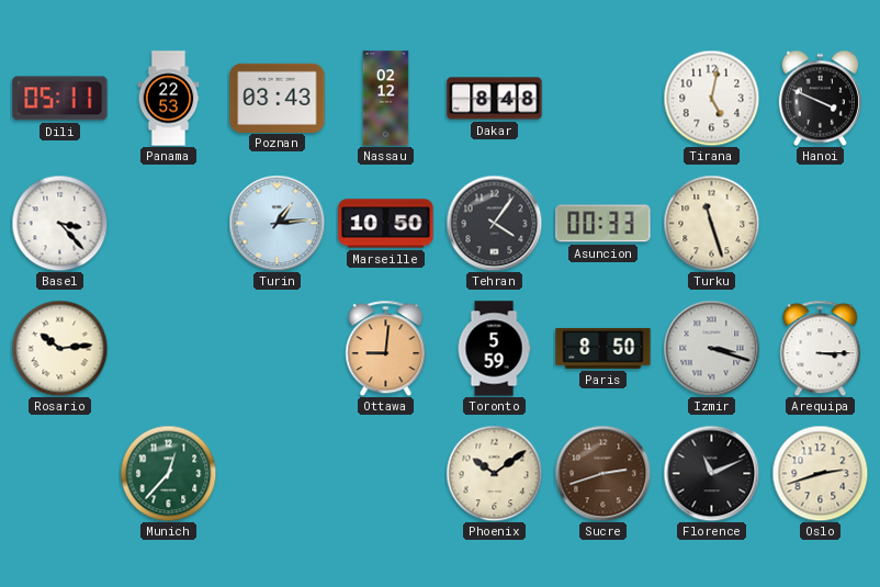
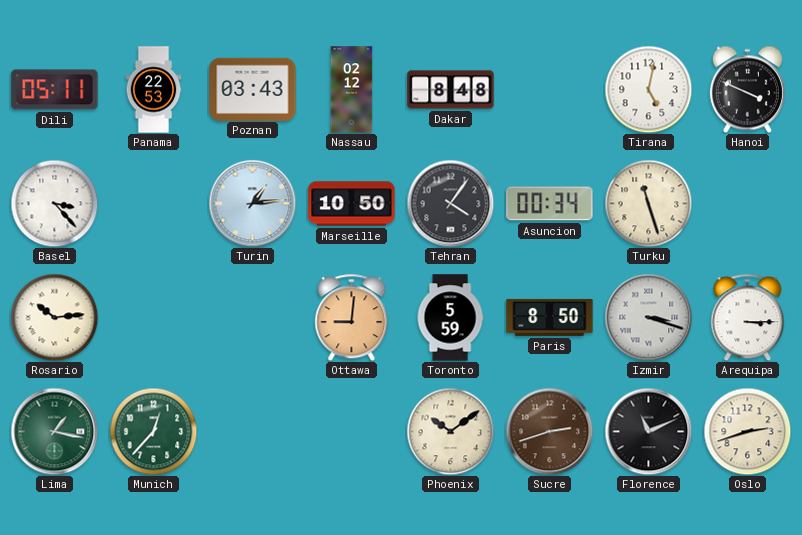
Asuncion: 00:33 -> 00:34 (550, 204)
Lima: none -> 1:17 (54, 431)
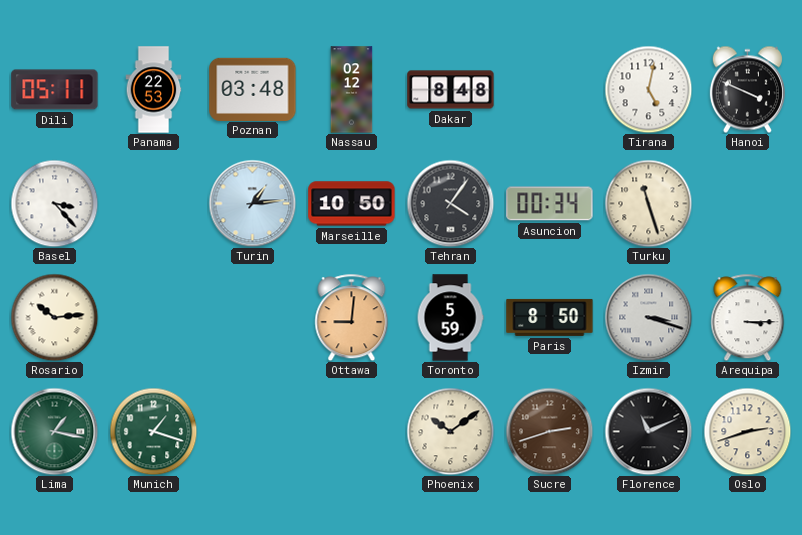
Poznan: 03:43 -> 03:48 (253, 89)
Munich: 12:37 -> 1:18 (153, 431)
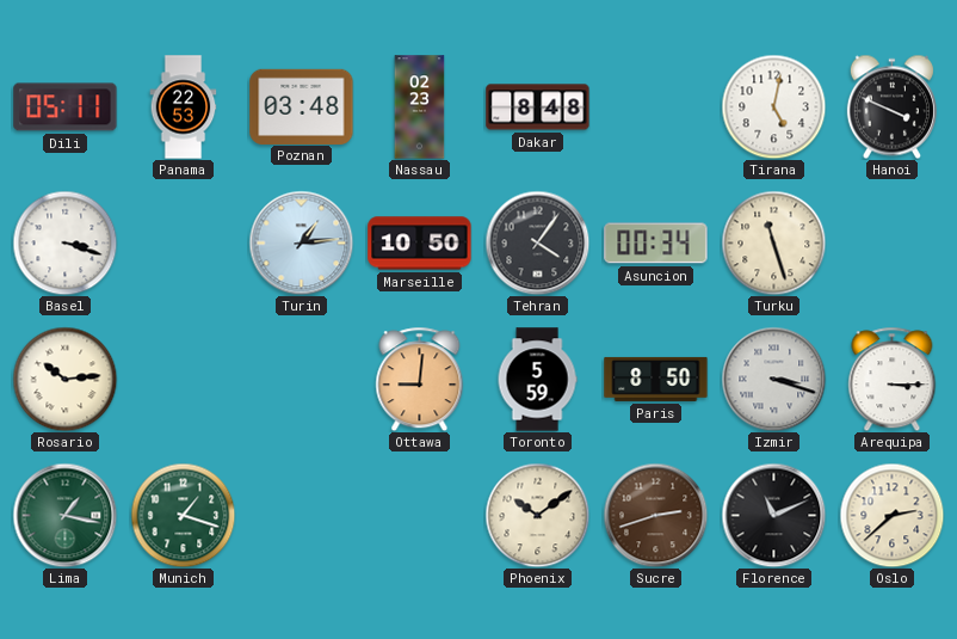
Nassau: 02:12 -> 02:23 (420, 107)
Basel: 3:23 -> 3:18 (64, 242)
Oslo: 2:42 -> 2:38 (891, 515)
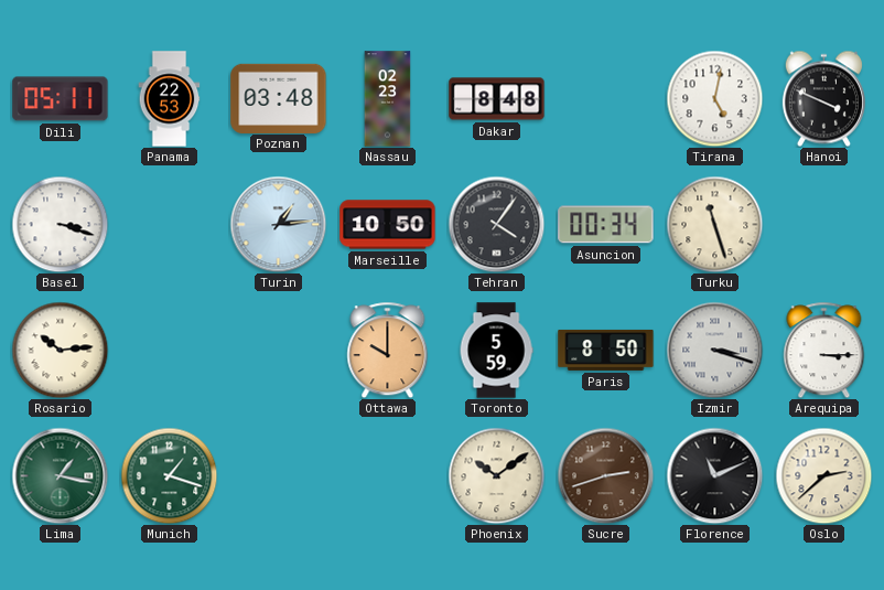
Ottawa: 9:01 -> 10:00 (388, 350)
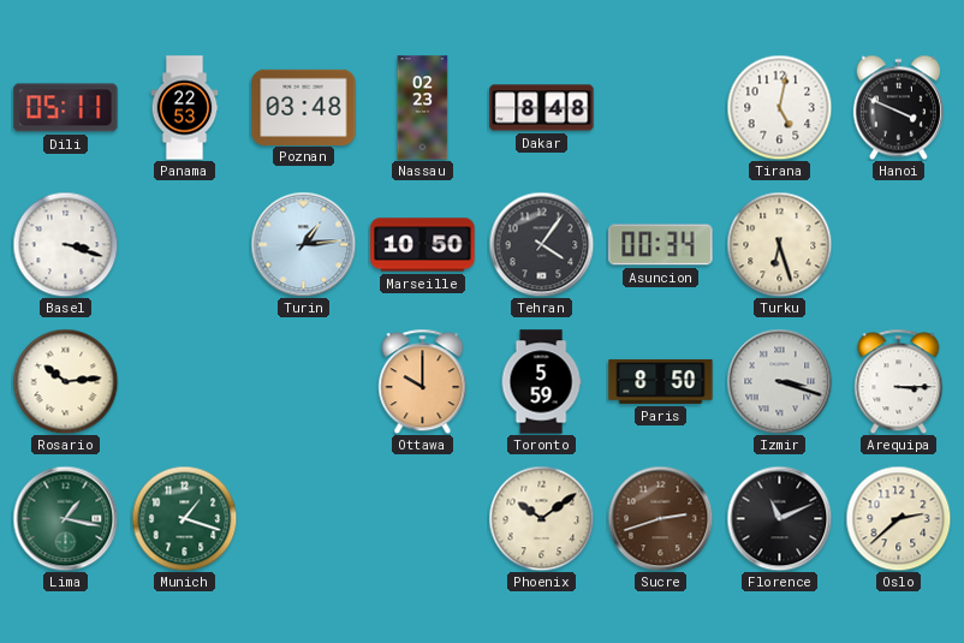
Turku: 11:27 -> 6:27 (779, 244)
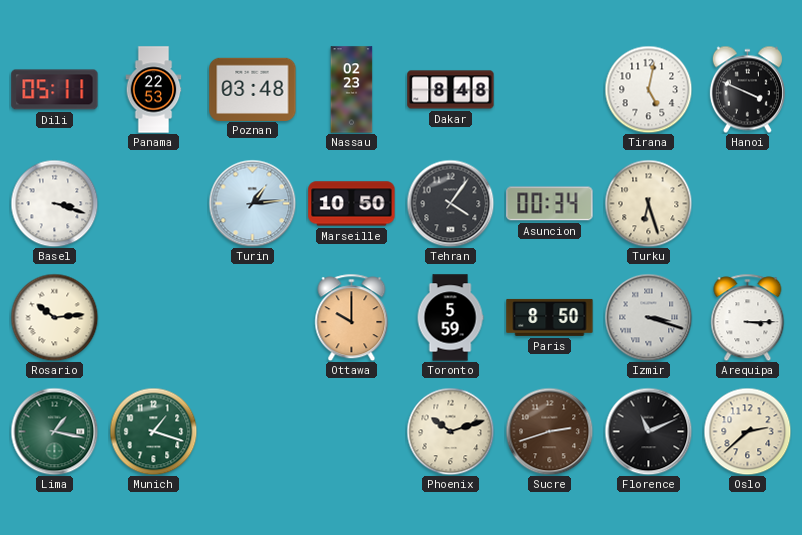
Phoenix: 10:09 -> 10:12 (450, 431)
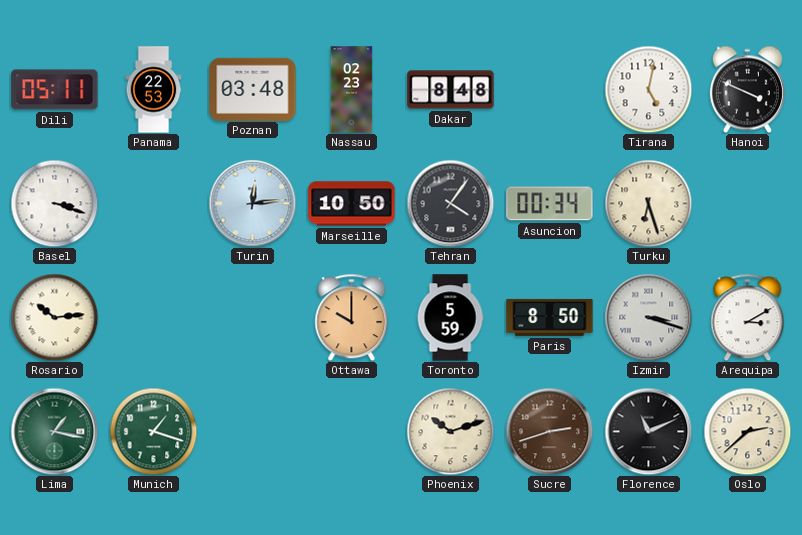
Turin: 1:14 -> 12:14 (252, 203)
Arequipa: 3:15 -> 3:10 (748, 317)
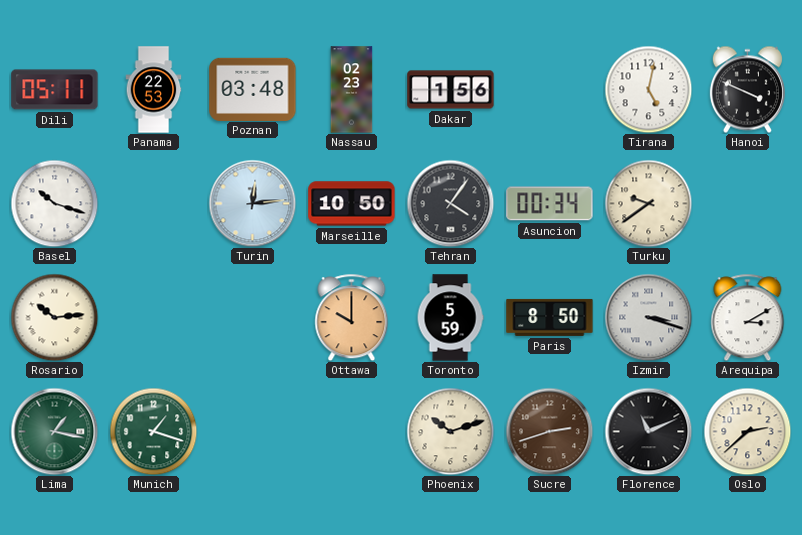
Dakar: 8:48 -> 1:56 (451, 90)
Basel: 3:18 -> 10:18 (54, 203)
Turku: 6:27 -> 9:39 (648, 203)
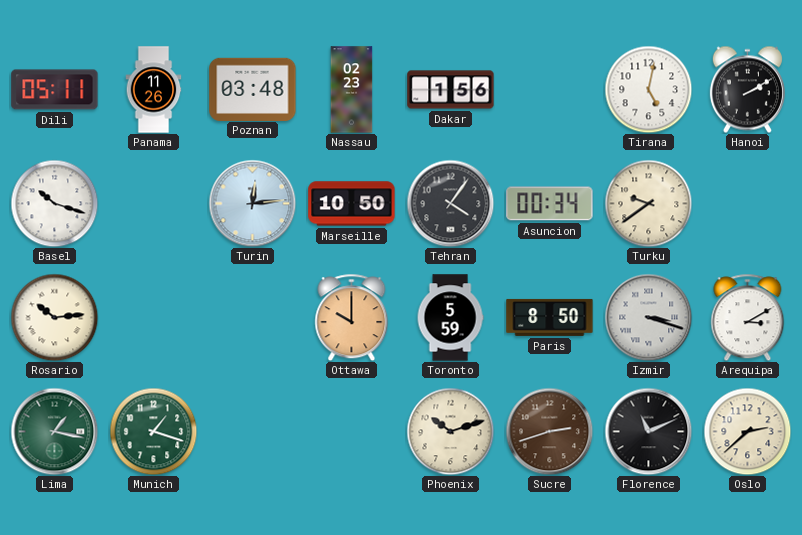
Panama: 22:53 -> 11:26 (154, 90)
Hanoi: 3:49 -> 2:10 (747, 89)
